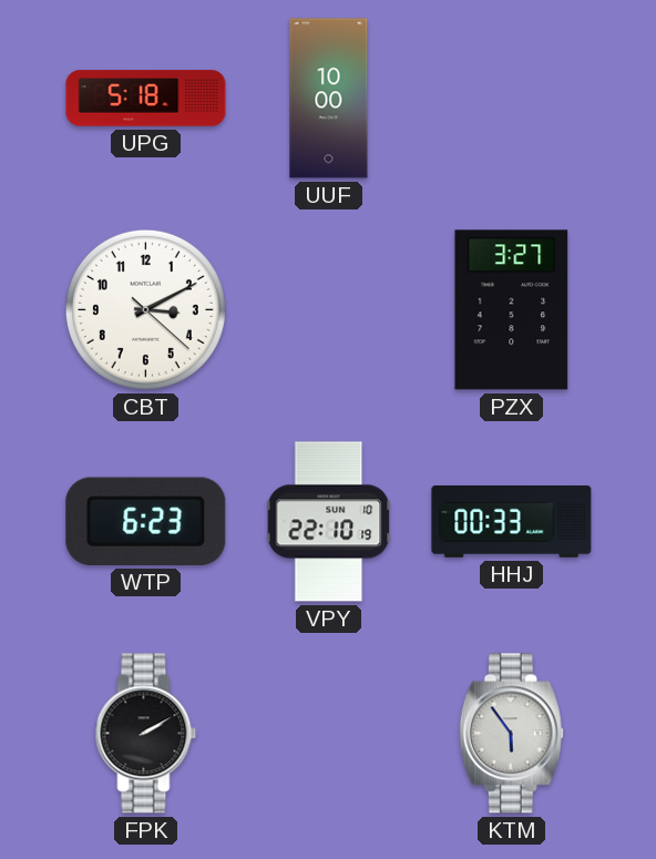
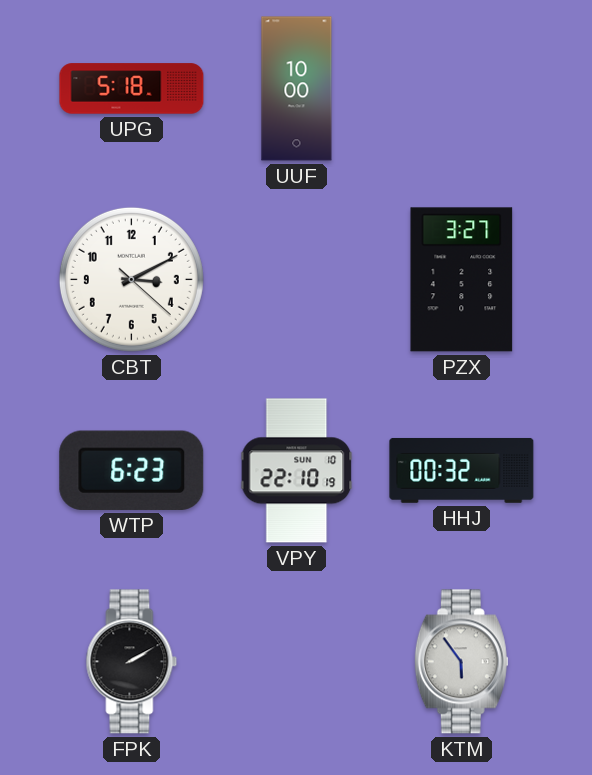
HHJ: 00:33 -> 00:32 (462, 470)
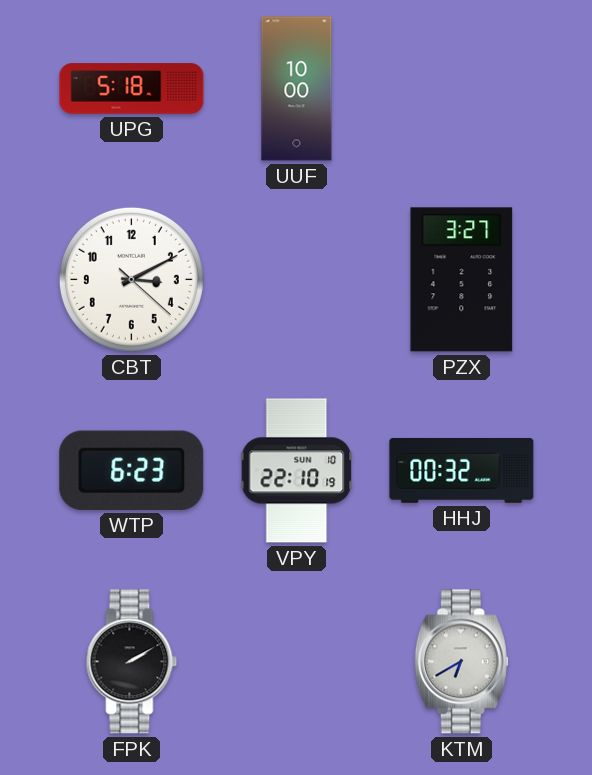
KTM: 5:54 -> 6:40 (461, 662)
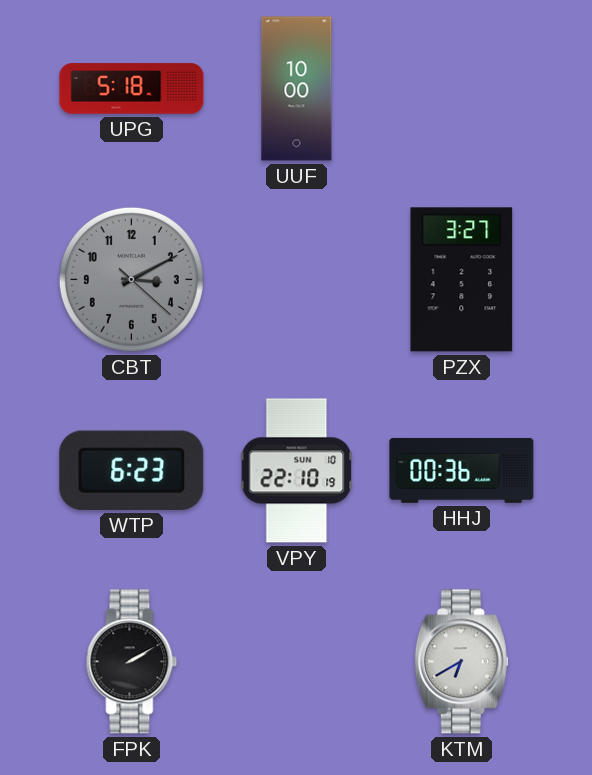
CBT dial: white -> grey (131, 279)
HHJ: 00:32 -> 00:36 (462, 470)
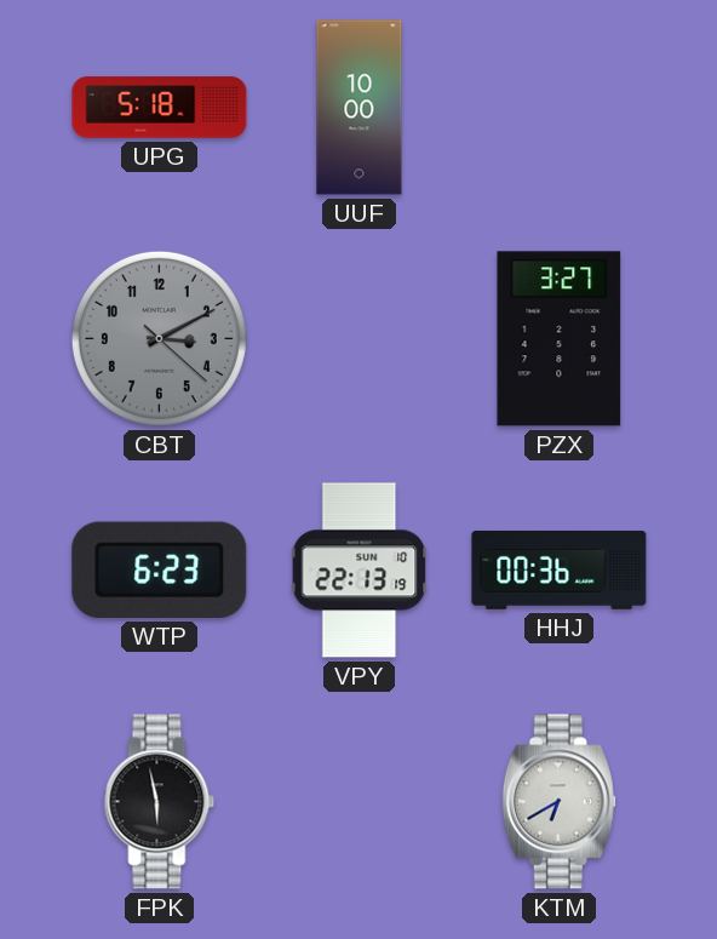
VPY: 22:10 -> 22:13 (360, 571)
FPK: 2:10 -> 5:58 (160, 802)
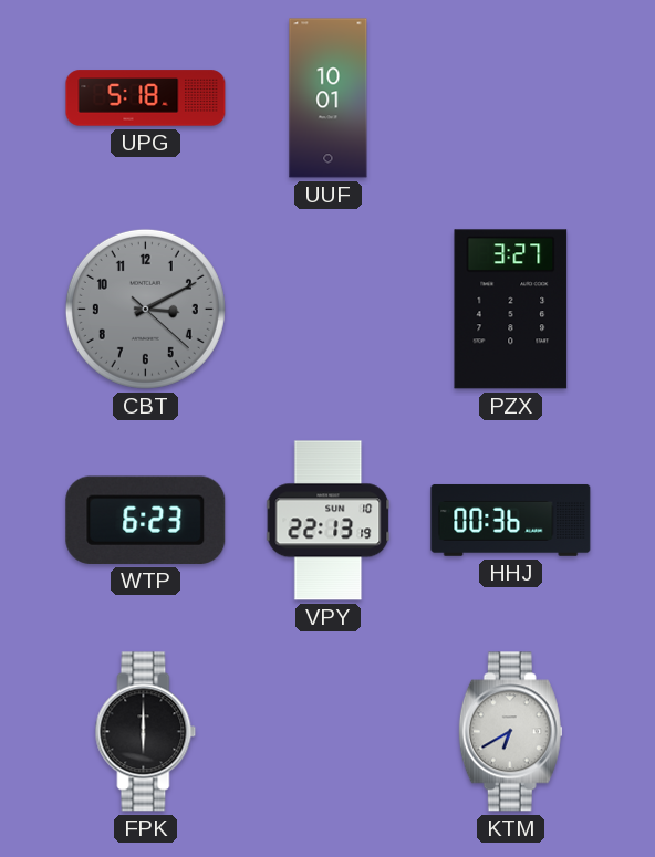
UUF: 10:00 -> 10:01 (329, 98)
FPK: 5:58 -> 6:00 (146, 732)
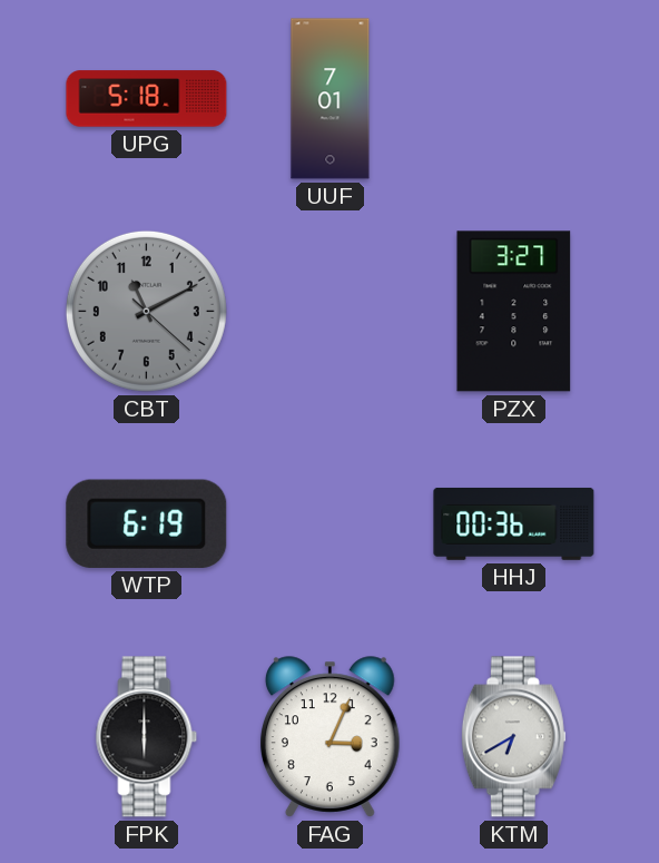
UUF: 10:01 -> 7:01 (331, 99)
CBT: 3:10 -> 11:10 (146, 311)
WTP: 6:23 -> 6:19 (147, 523)
VPY: 22:13 -> none (329, 521)
FAG: none -> 3:04 (329, 737)
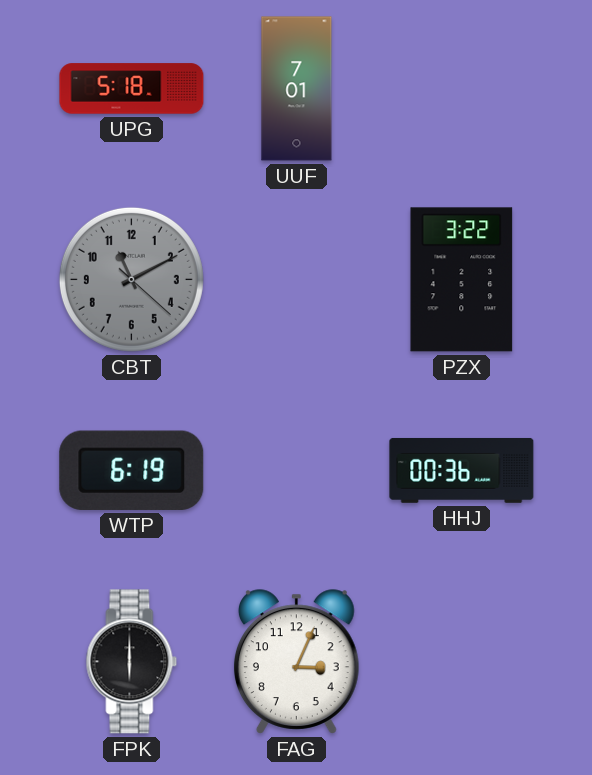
PZX: 3:27 -> 3:22 (462, 280)
KTM: 6:40 -> none (513, 737)
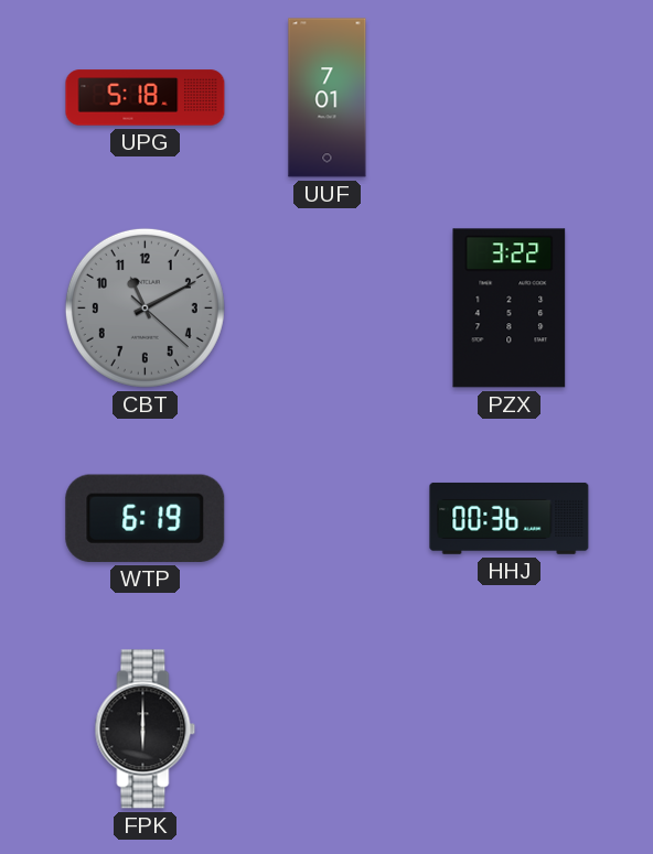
FAG: 3:04 -> none (296, 662)
